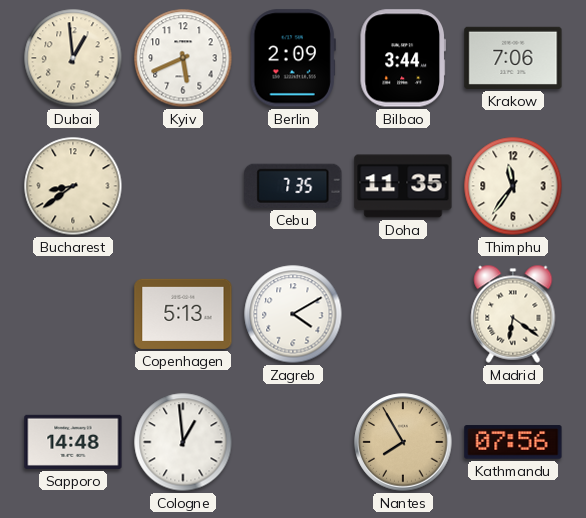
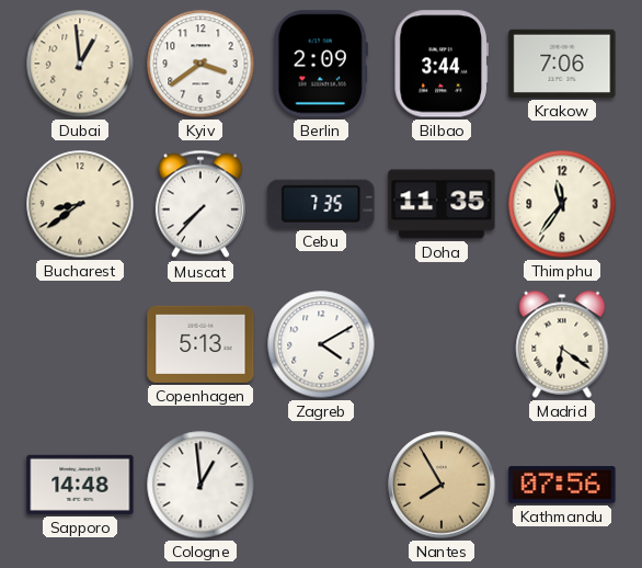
Kyiv: 5:41 -> 3:39 (200, 64)
Muscat: none -> 7:37 (200, 204)
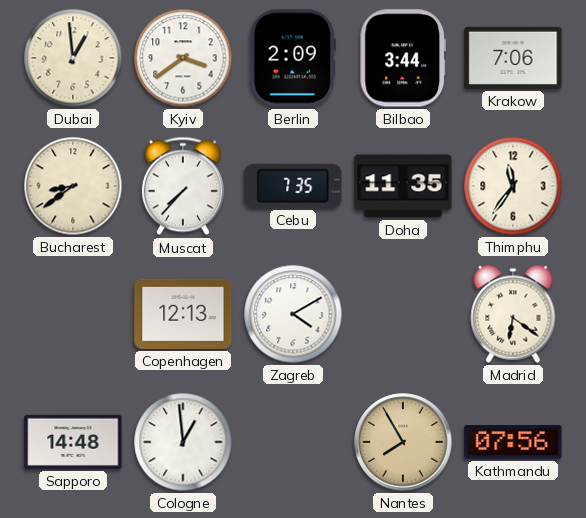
Copenhagen: 5:13 -> 12:13 (183, 314)
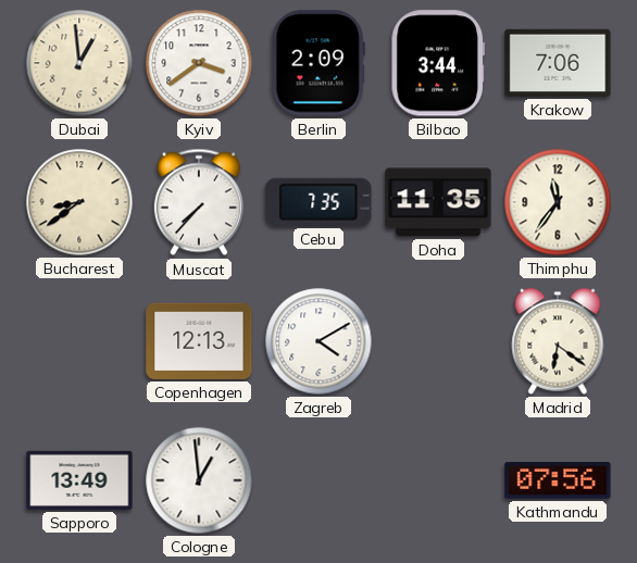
Sapporo: 14:48 -> 13:49 (79, 480)
Nantes: 7:55 -> none (403, 442)
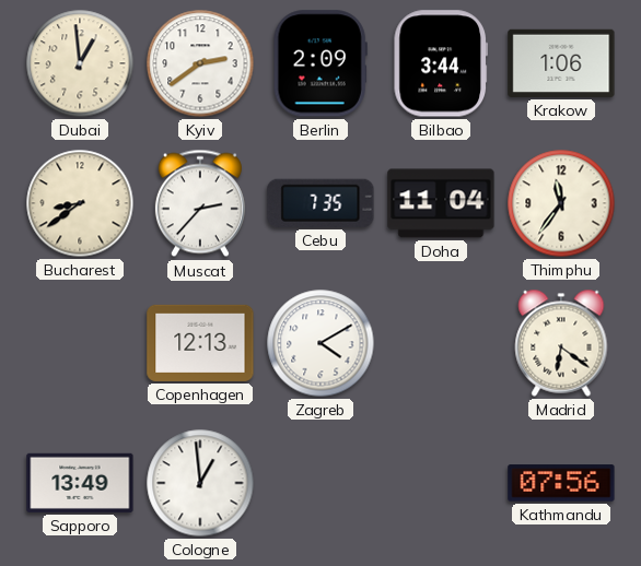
Kyiv: 3:39 -> 2:39 (200, 63)
Krakow: 7:06 -> 1:06 (561, 63)
Muscat: 7:37 -> 2:37 (200, 203)
Doha: 11:35 -> 11:04 (441, 203)
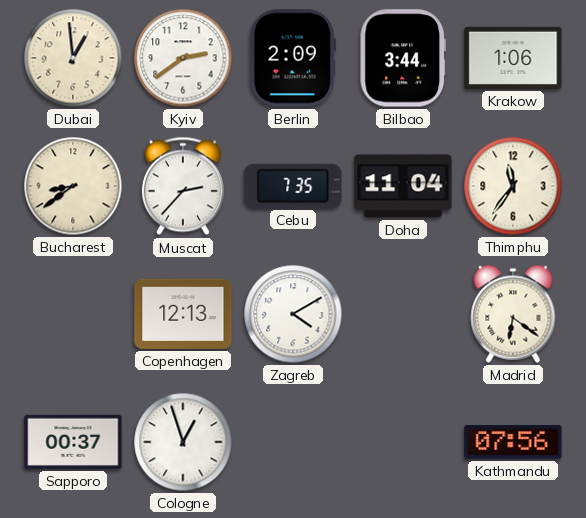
Sapporo: 13:49 -> 00:37 (73, 442)
Cologne: 12:59 -> 12:57 (183, 442)
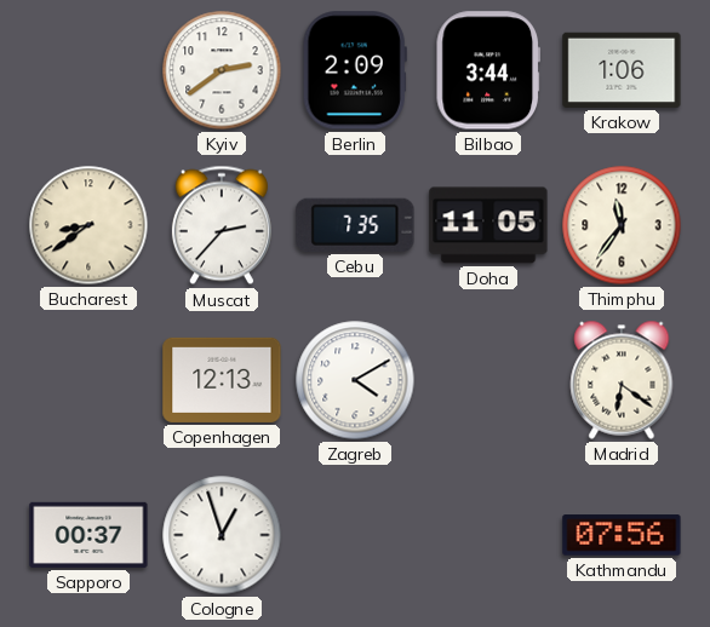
Dubai: 12:59 -> none (73, 58)
Doha: 11:04 -> 11:05 (488, 225)
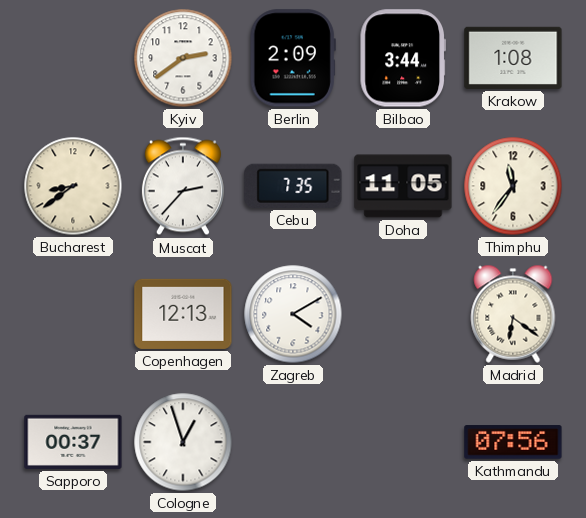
Krakow: 1:06 -> 1:08 (513, 58)
